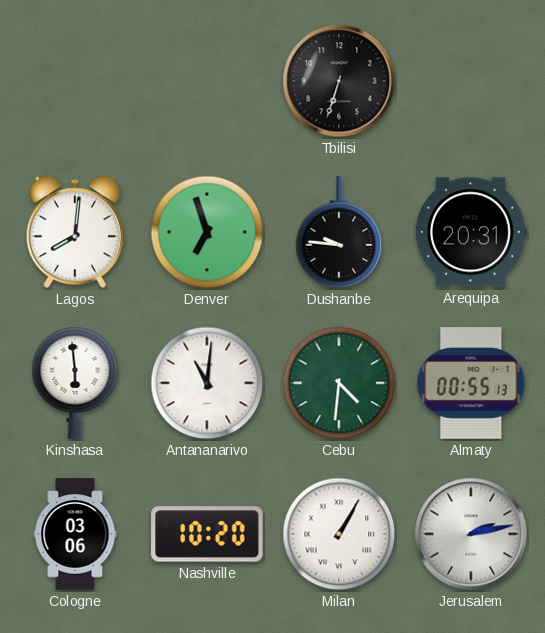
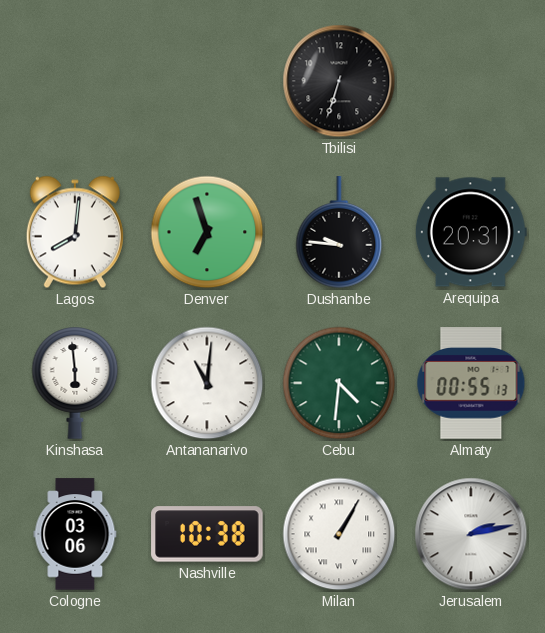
Nashville: 10:20 -> 10:38 (207, 534)
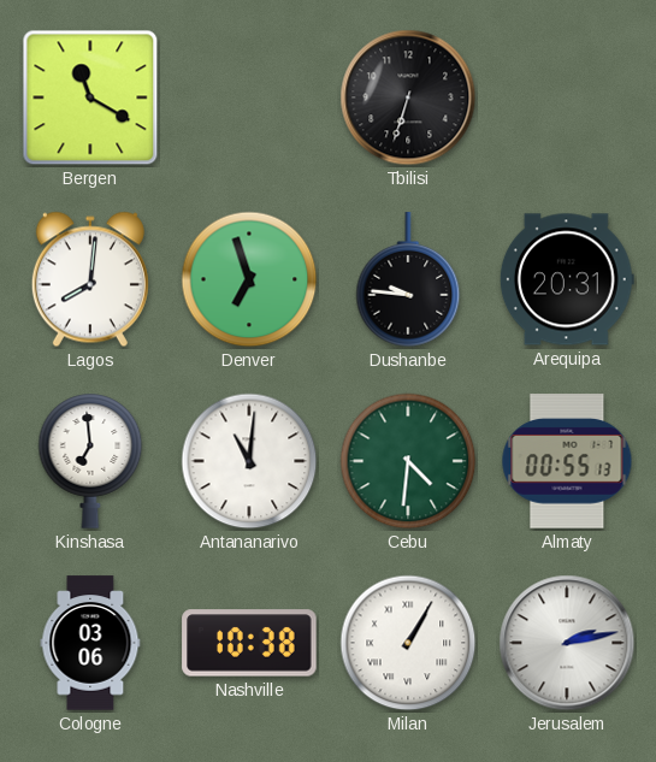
Bergen: none -> 11:20 (90, 98)
Kinshasa: 5:59 -> 6:59 (90, 461)
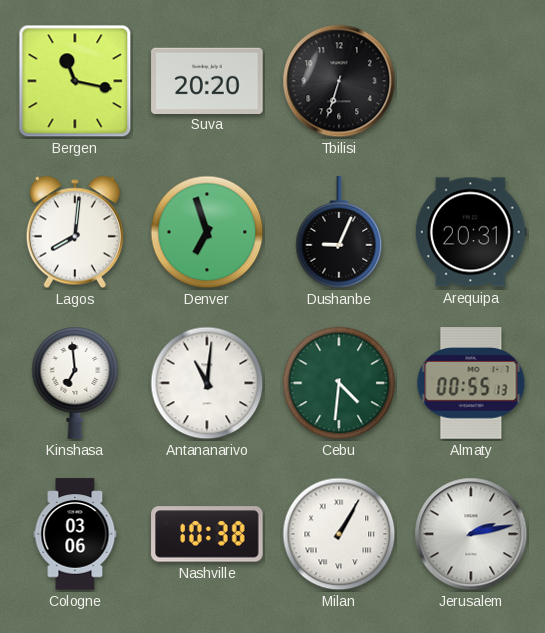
Bergen: 11:20 -> 11:17 (75, 81)
Suva: none -> 20:20 (207, 80)
Dushanbe: 9:46 -> 9:04 (339, 233)
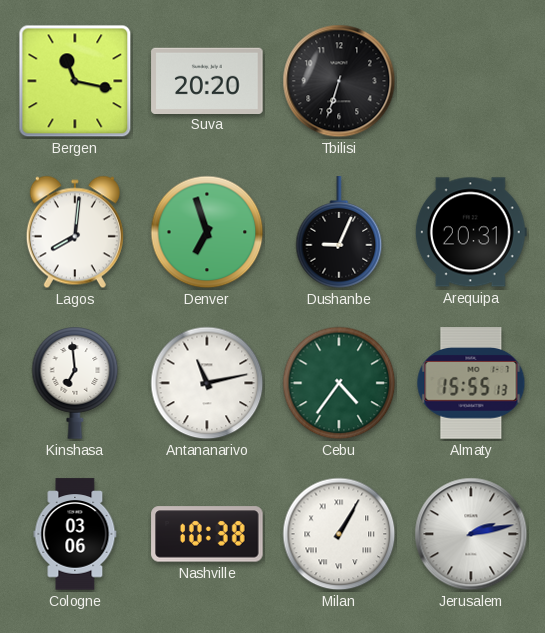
Antananarivo: 11:01 -> 11:13 (207, 383)
Cebu: 4:31 -> 4:36 (339, 383)
Almaty: 00:55 -> 15:55 (471, 383)
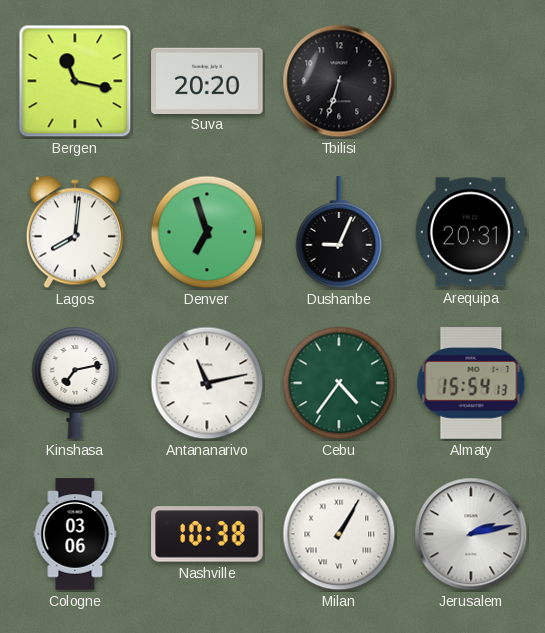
Kinshasa: 6:59 -> 7:13 (75, 383)
Almaty: 15:55 -> 15:54 (471, 383)
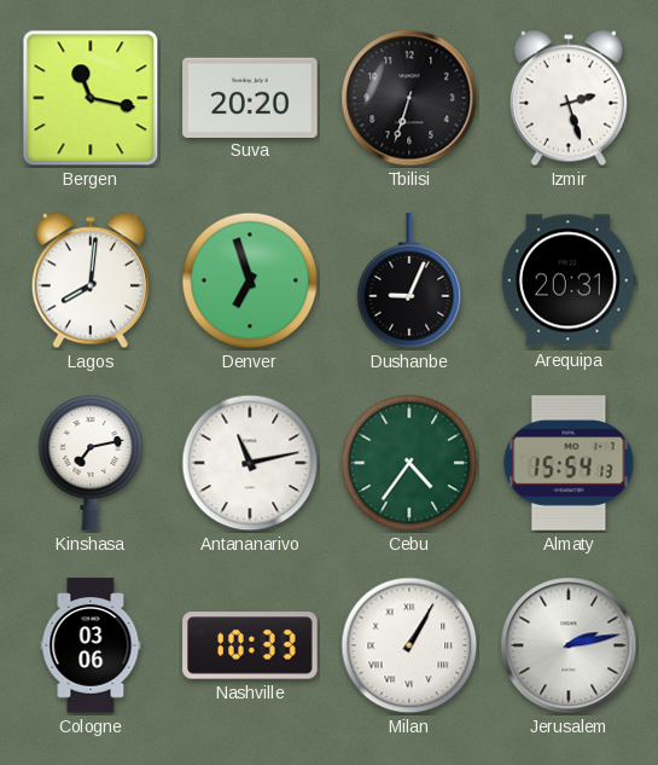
Izmir: none -> 2:27 (569, 98)
Nashville: 10:38 -> 10:33 (250, 645)
